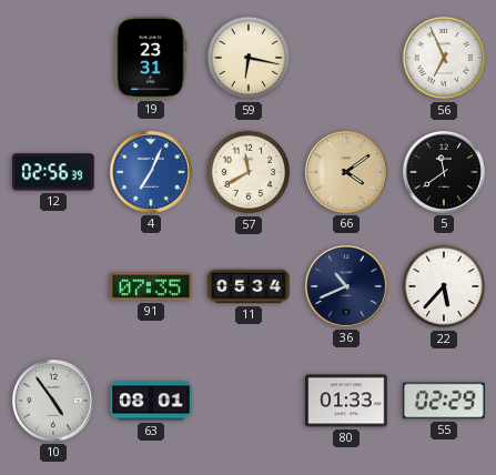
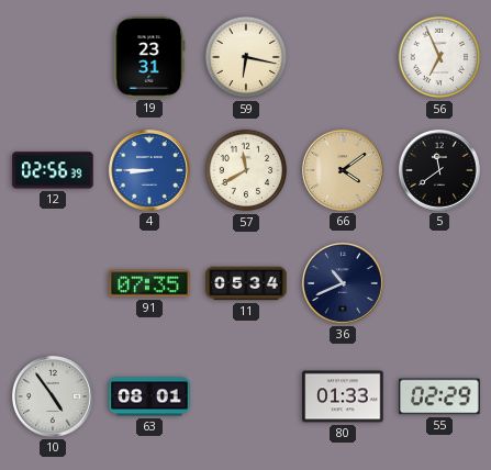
4: 7:04 -> 8:45 (149, 170)
22: 5:37 -> none (444, 286)
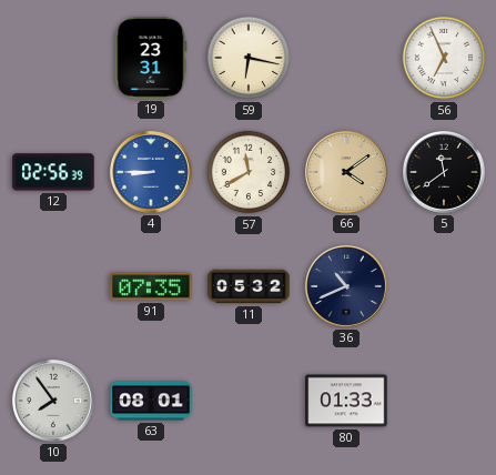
11: 05:34 -> 05:32 (249, 286)
10: 4:54 -> 7:54 (53, 401)
55: 02:29 -> none (439, 396)
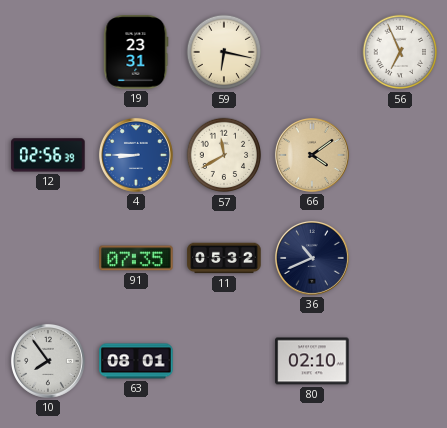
5: 11:39 -> none (444, 172)
80: 01:33 -> 02:10 (312, 361)
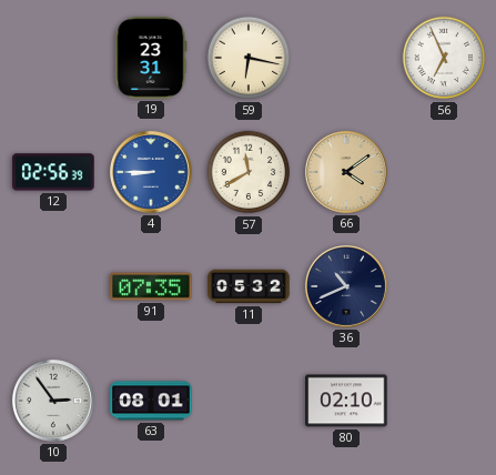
10: 7:54 -> 2:54 (53, 401)
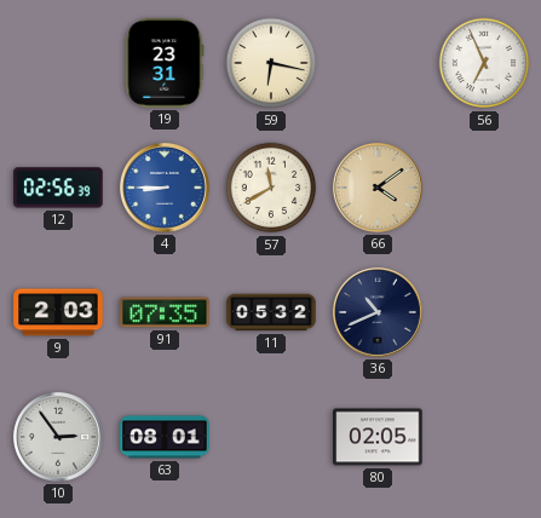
9: none -> 2:03 (58, 312)
80: 02:10 -> 02:05 (378, 437)
